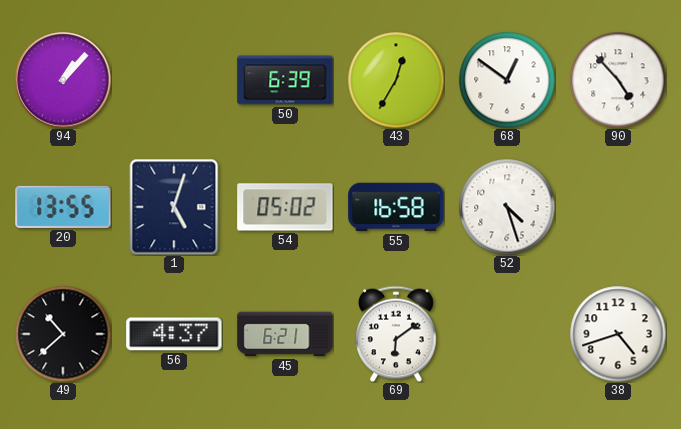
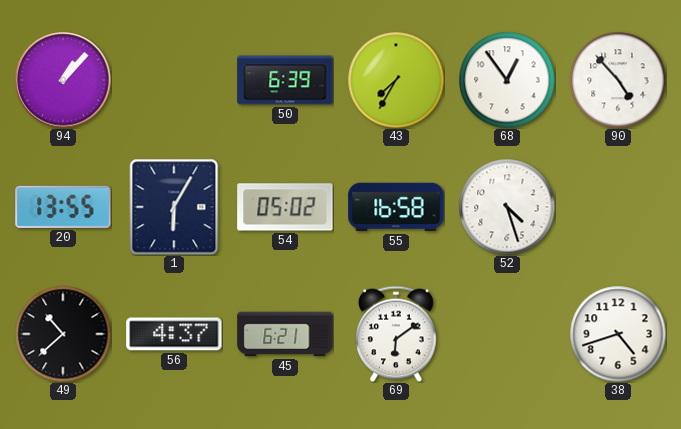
43: 12:35 -> 7:35 (396, 80)
68: 12:51 -> 12:54 (507, 80)
1: 5:03 -> 6:05 (174, 207)
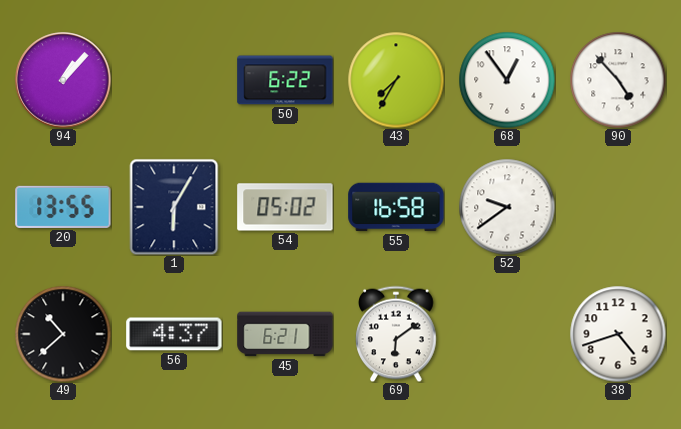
50: 6:39 -> 6:22 (285, 80)
52: 4:27 -> 9:39 (507, 207)
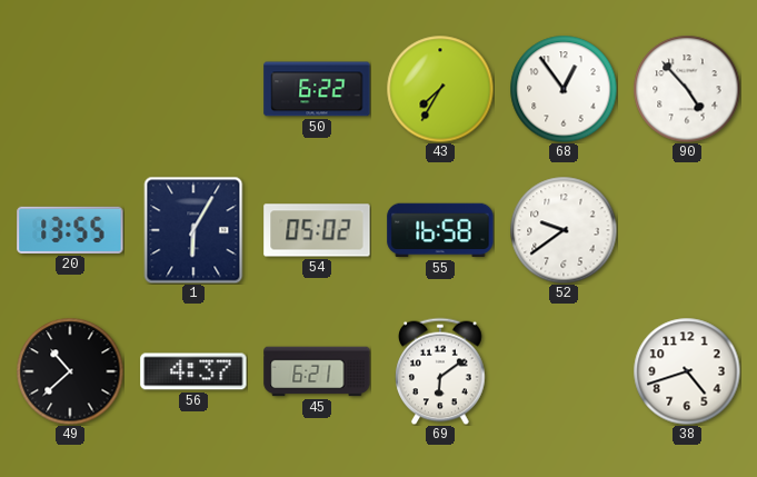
94: 1:07 -> none (63, 80)
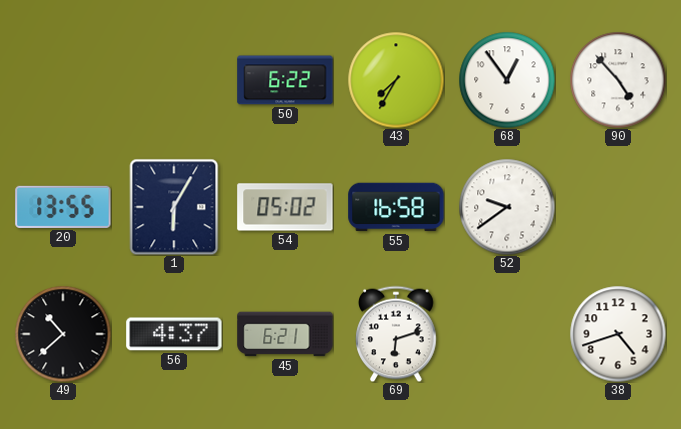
69: 6:09 -> 6:12 (396, 334)
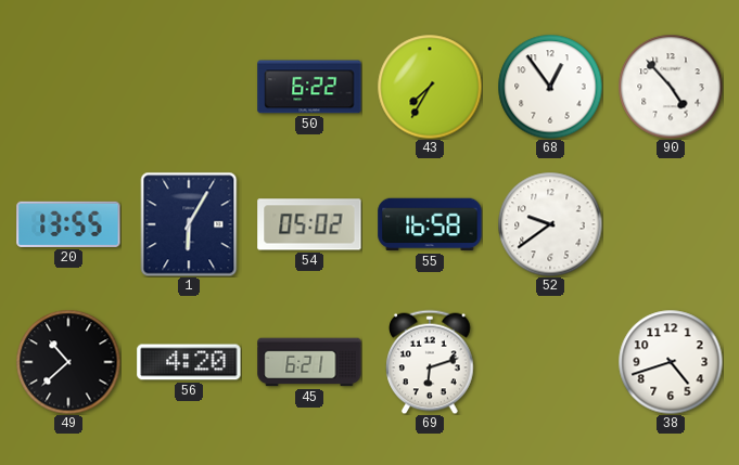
56: 4:37 -> 4:20 (189, 362)
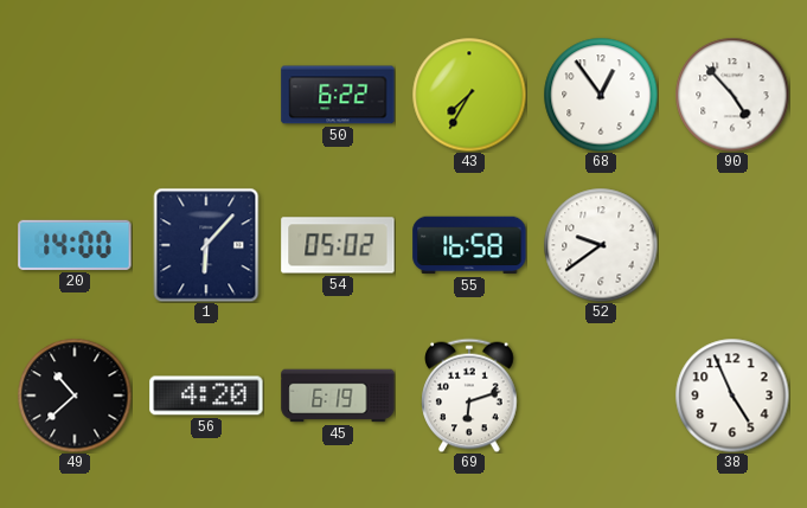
20: 13:55 -> 14:00 (75, 245)
1: 6:05 -> 6:07 (206, 245)
45: 6:21 -> 6:19 (338, 396)
38: 4:42 -> 4:56 (732, 396)
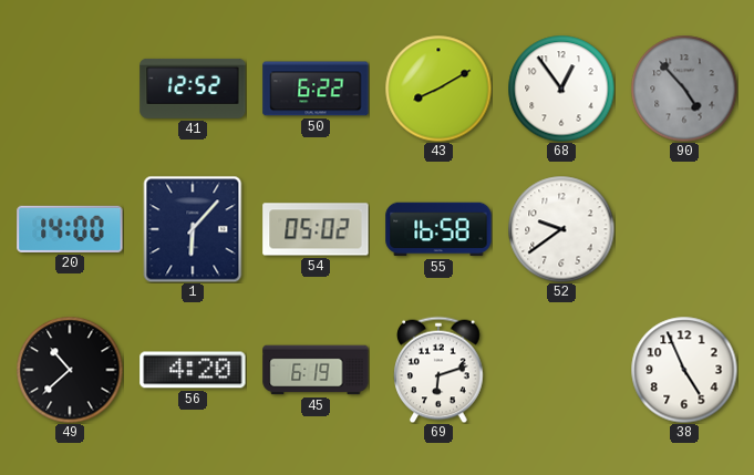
41: none -> 12:52 (193, 89)
43: 7:35 -> 8:10 (438, 89)
90 dial: white -> grey (684, 89)
